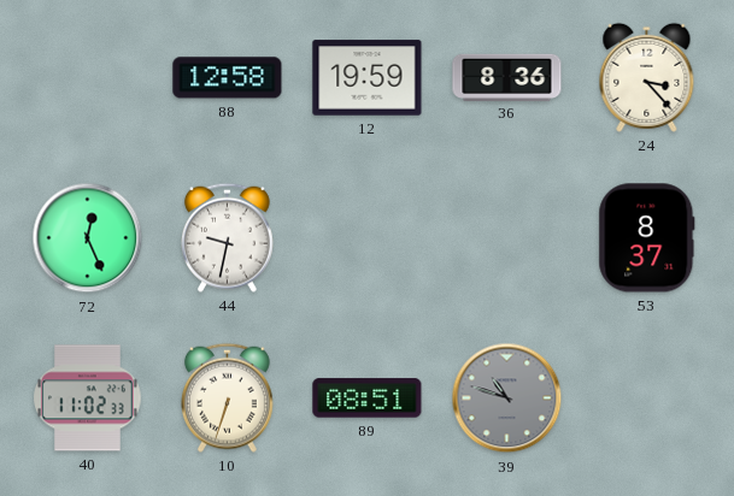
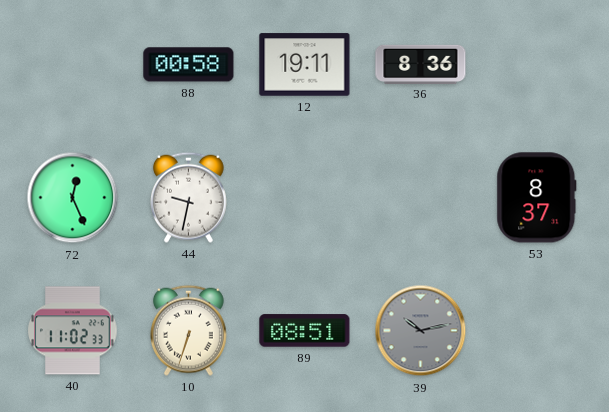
88: 12:58 -> 00:58 (189, 65)
12: 19:59 -> 19:11 (305, 65)
24: 3:23 -> none (647, 77)
39: 10:48 -> 10:13 (421, 331)
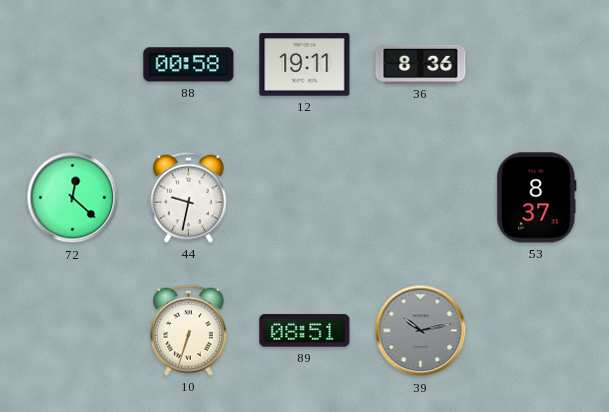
72: 12:26 -> 12:22 (73, 198)
40: 11:02 -> none (73, 331)
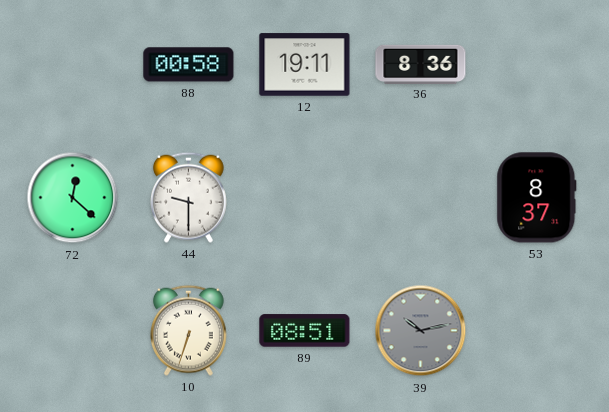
44: 9:32 -> 9:30 (188, 197)
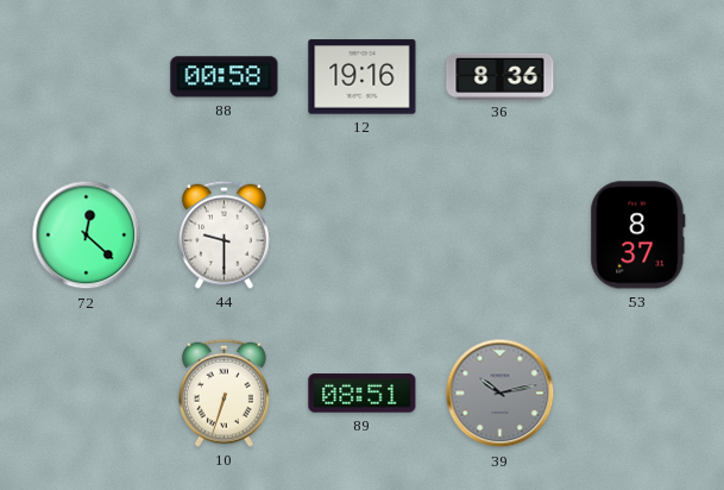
12: 19:11 -> 19:16 (363, 77)
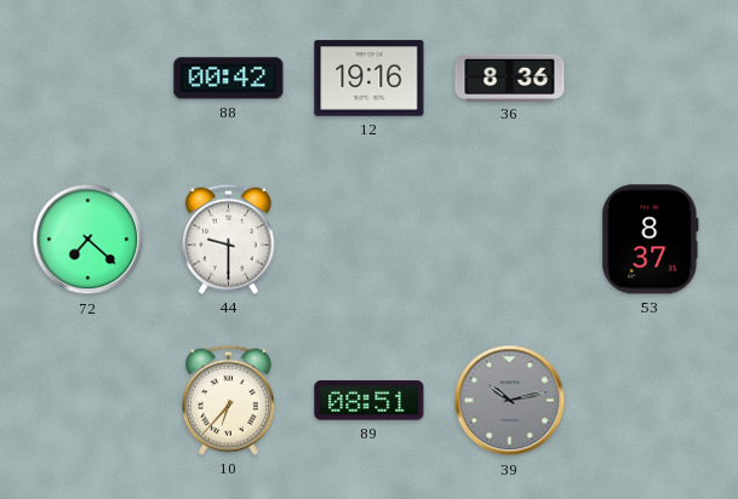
88: 00:58 -> 00:42 (229, 79)
72: 12:22 -> 7:22 (88, 240)
10: 6:33 -> 6:37 (228, 400)
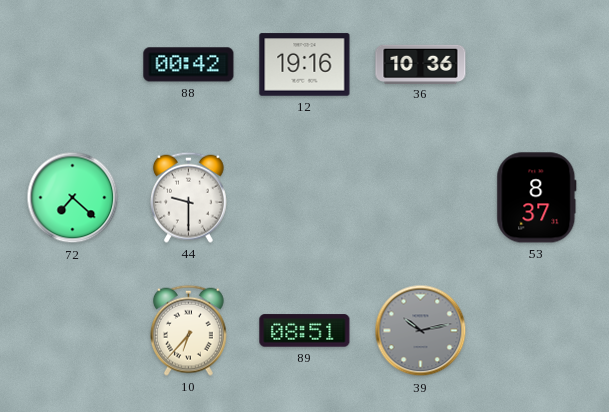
36: 8:36 -> 10:36 (421, 64)
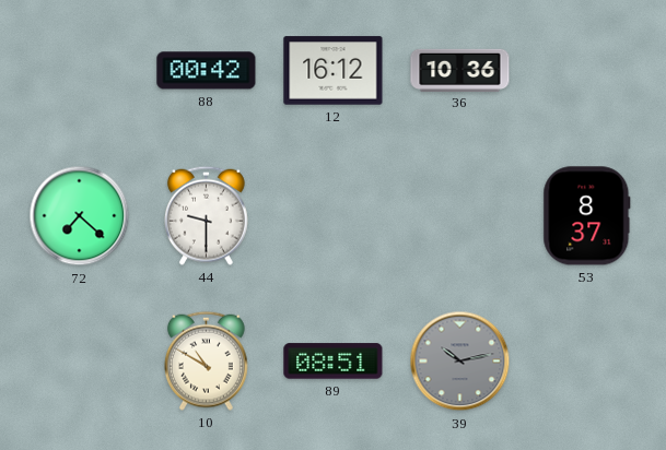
12: 19:16 -> 16:12 (334, 71)
10: 6:37 -> 10:50 (206, 360)
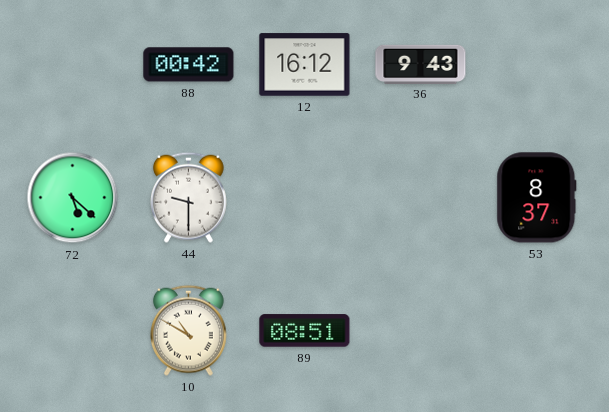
36: 10:36 -> 9:43 (421, 64)
72: 7:22 -> 5:22 (73, 198)
39: 10:13 -> none (460, 362)
